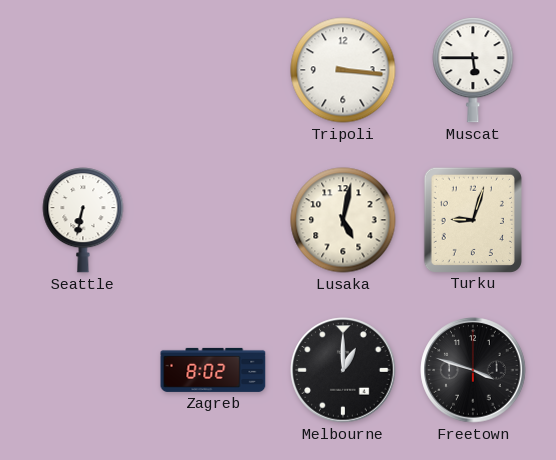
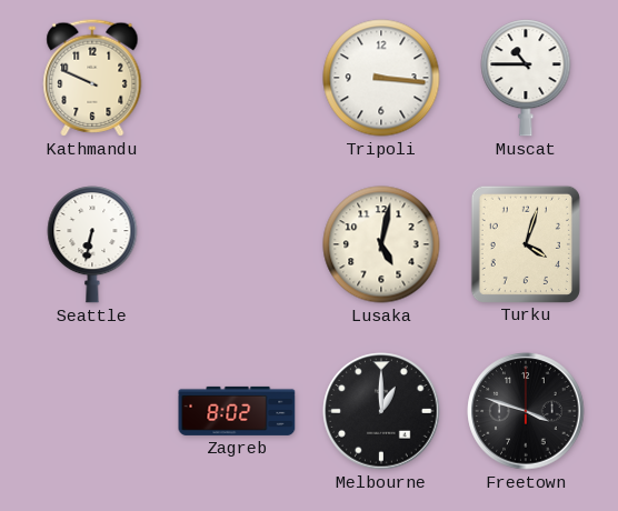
Kathmandu: none -> 9:49 (92, 78)
Muscat: 5:45 -> 10:45 (526, 78)
Turku: 9:03 -> 4:03 (526, 243)
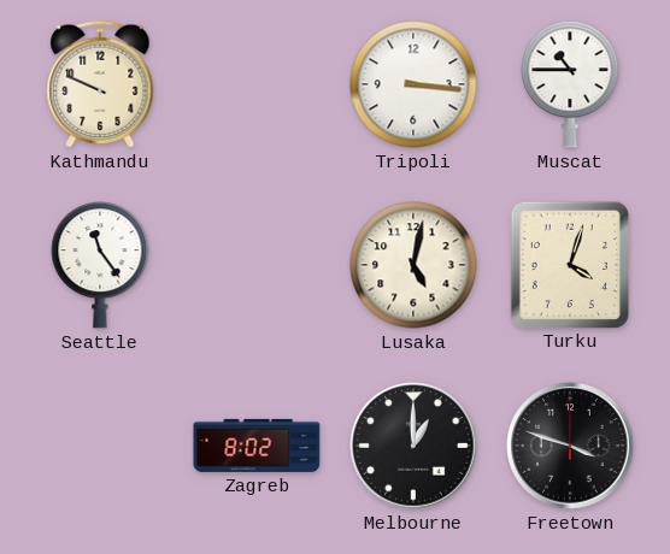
Seattle: 6:32 -> 11:24 (100, 265)
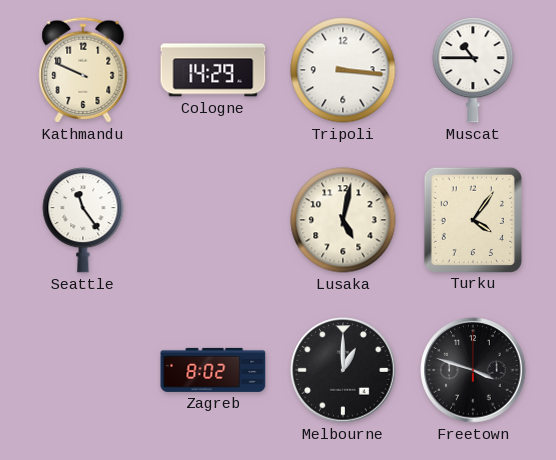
Cologne: none -> 14:29 (213, 70)
Turku: 4:03 -> 4:06 (473, 219)
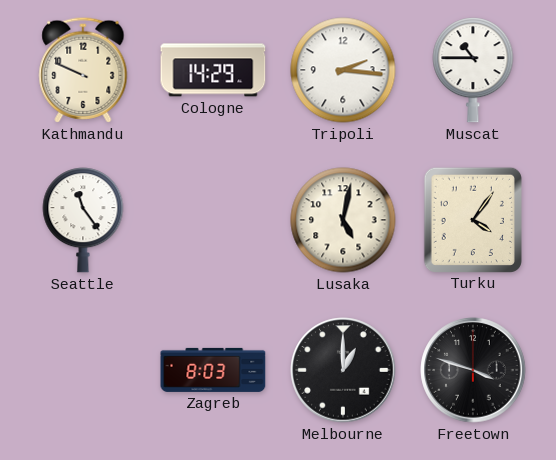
Tripoli: 3:16 -> 2:16 (343, 70)
Zagreb: 8:02 -> 8:03 (213, 370)
